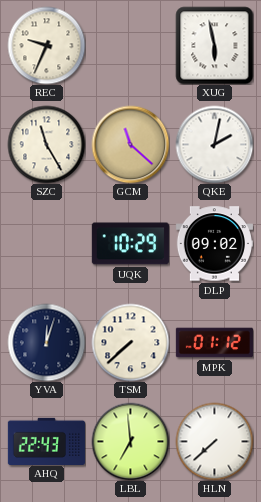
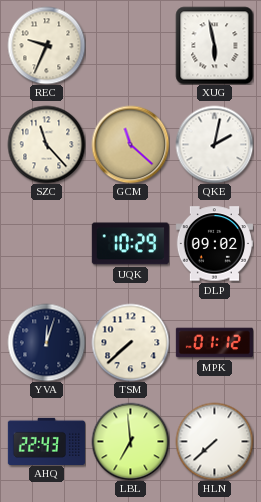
SZC: 11:25 -> 11:23 (46, 144)
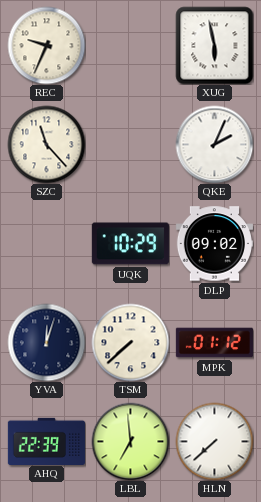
GCM: 11:22 -> none (130, 144)
QKE: 2:02 -> 2:04 (214, 144)
AHQ: 22:43 -> 22:39 (46, 441)
